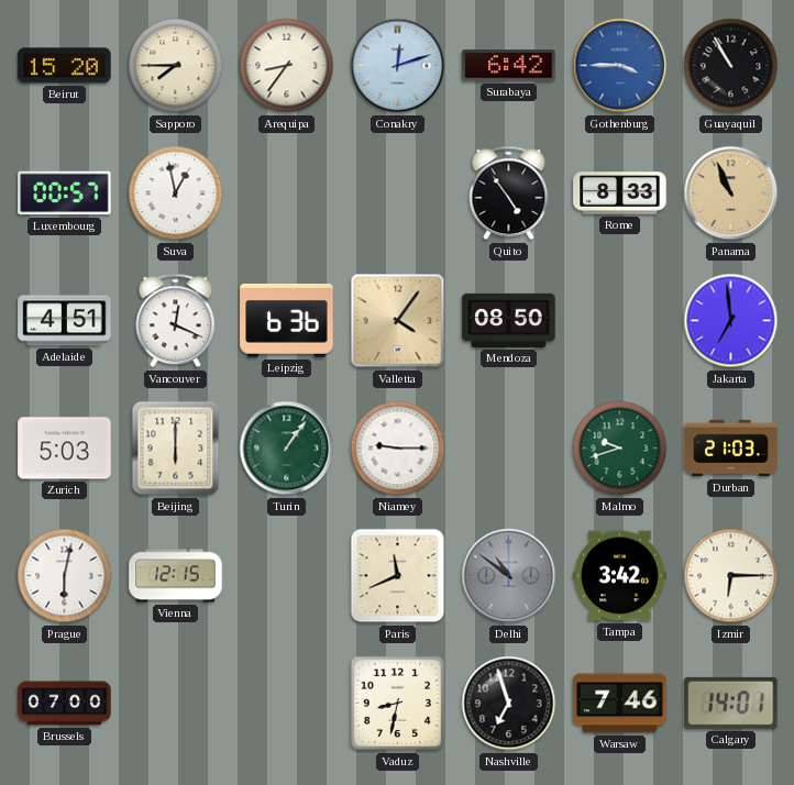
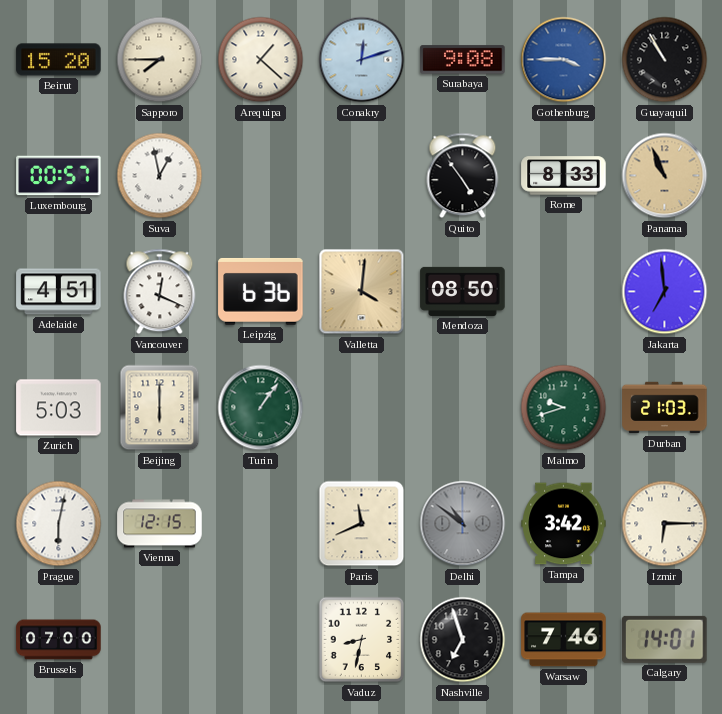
Arequipa: 8:36 -> 1:22 (261, 60)
Surabaya: 6:42 -> 9:08 (463, 60)
Valletta: 4:06 -> 4:01 (362, 292)
Niamey: 9:15 -> none (398, 449)
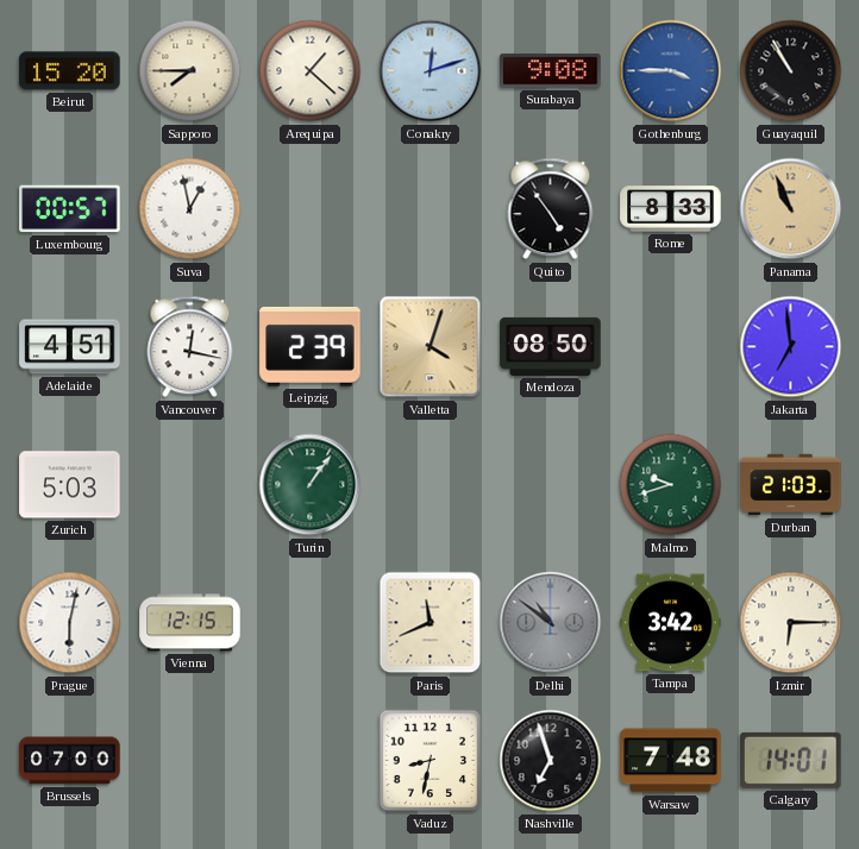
Vancouver: 12:19 -> 12:17 (190, 347)
Leipzig: 6:36 -> 2:39 (311, 346)
Valletta: 4:01 -> 4:03 (431, 347)
Beijing: 6:00 -> none (160, 408)
Warsaw: 7:46 -> 7:48 (671, 761)
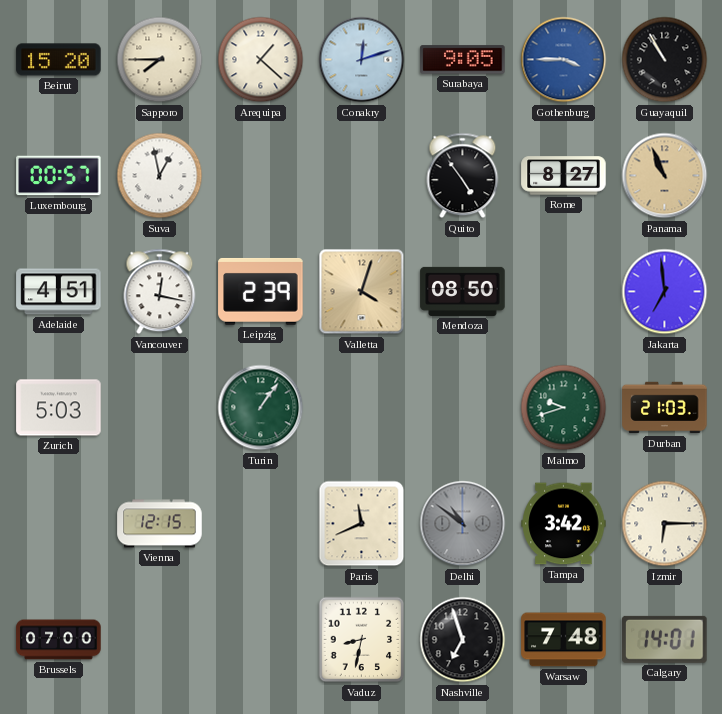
Surabaya: 9:08 -> 9:05 (463, 60)
Rome: 8:33 -> 8:27 (564, 176)
Prague: 6:02 -> none (70, 623)
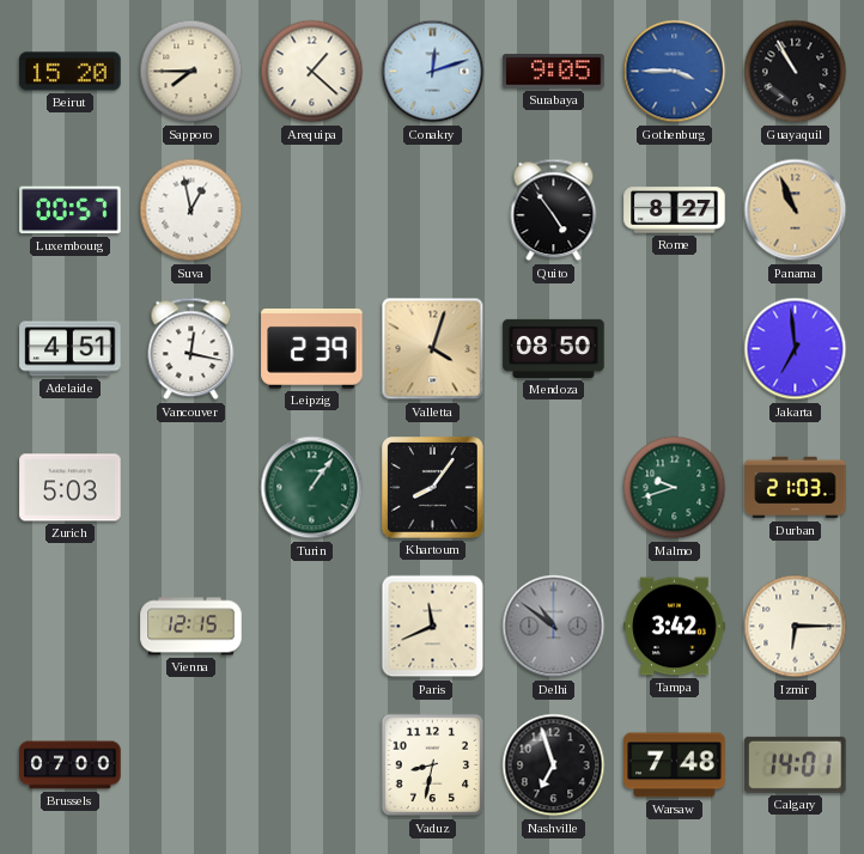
Khartoum: none -> 8:06 (433, 488)
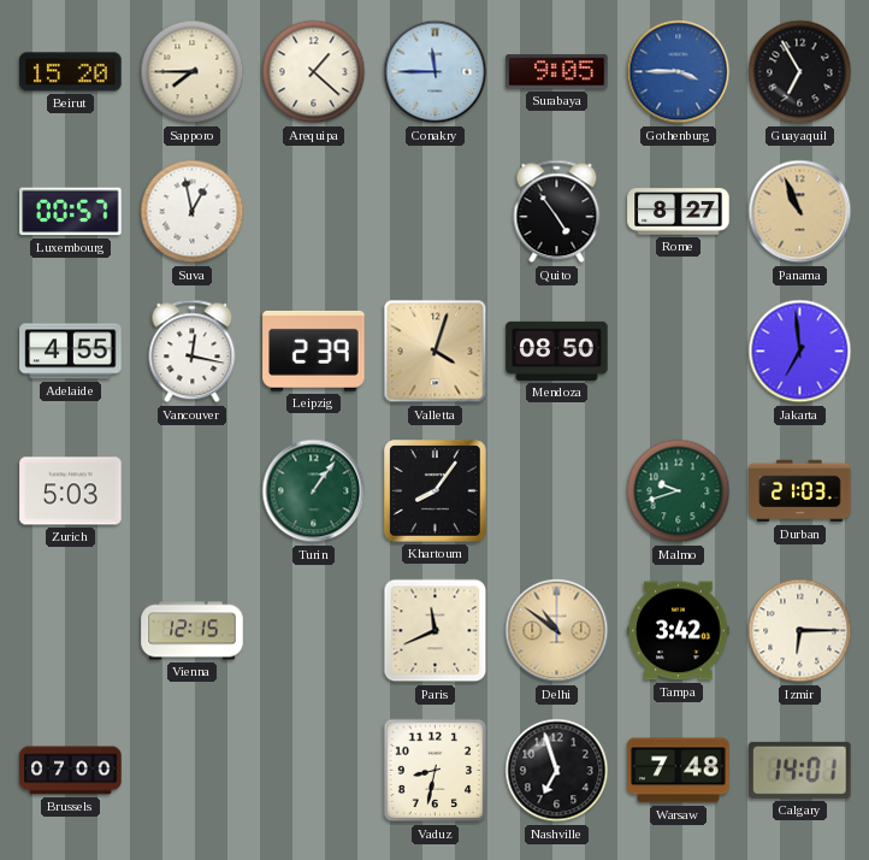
Conakry: 12:12 -> 11:45 (436, 72)
Guayaquil: 10:55 -> 6:55 (800, 72)
Adelaide: 4:51 -> 4:55 (71, 352)
Delhi dial: grey -> champagne (557, 631)
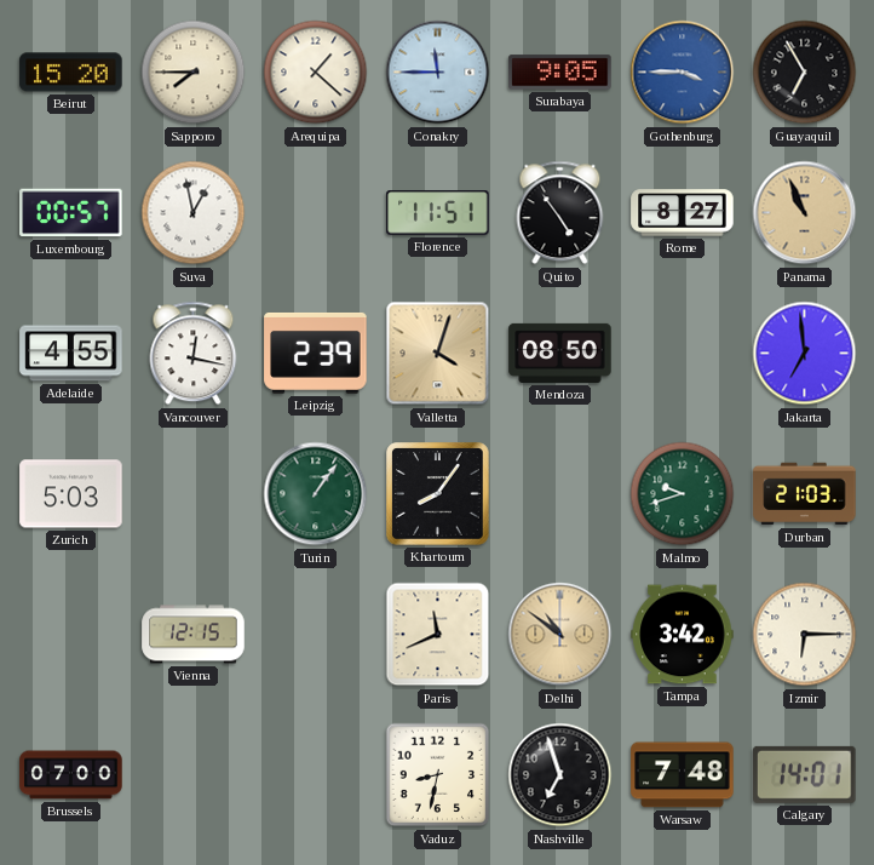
Florence: none -> 11:51 (438, 213)
